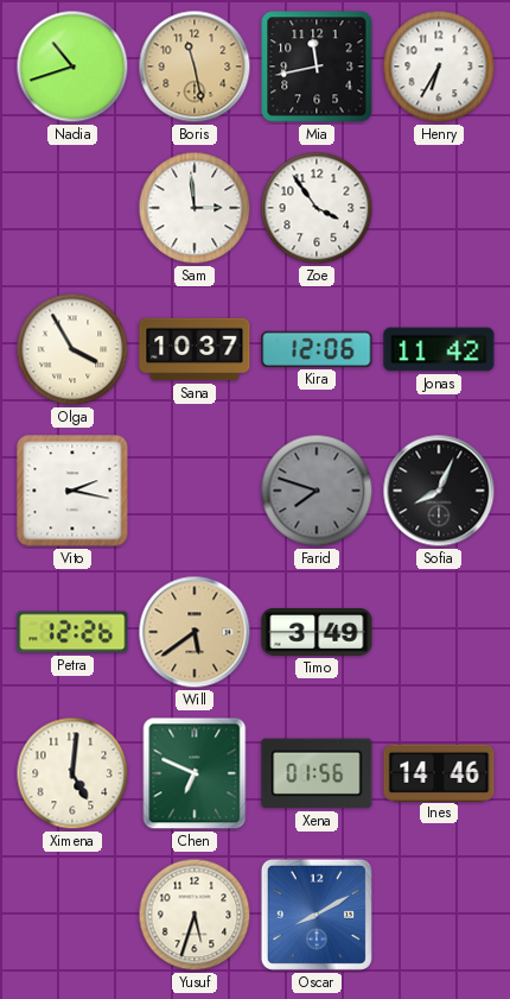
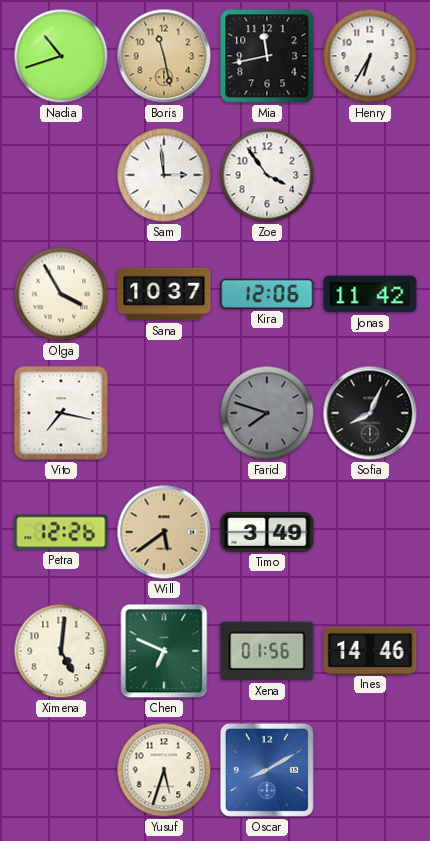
Vito: 2:17 -> 7:17 (61, 413)
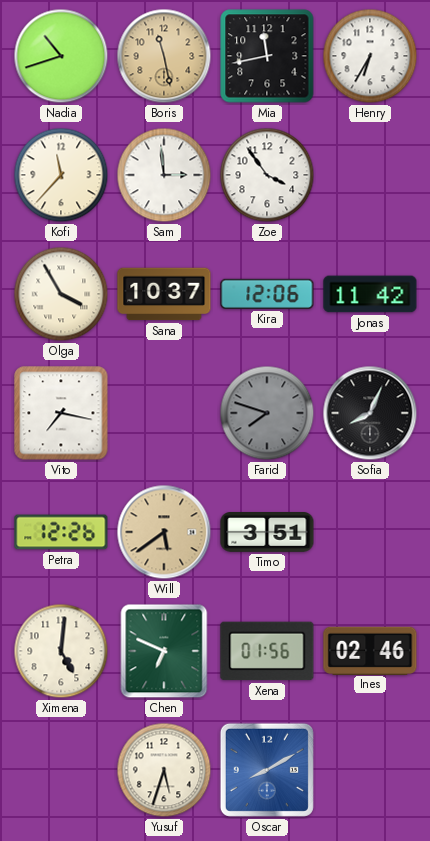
Kofi: none -> 11:37 (61, 175)
Timo: 3:49 -> 3:51 (267, 533)
Ines: 14:46 -> 02:46 (370, 650)
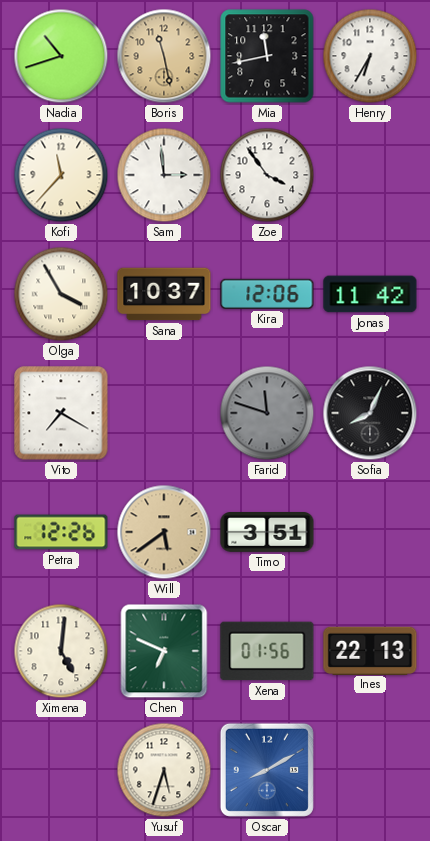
Vito: 7:17 -> 7:20 (61, 413)
Farid: 7:48 -> 11:48 (267, 413)
Ines: 02:46 -> 22:13 (370, 650)
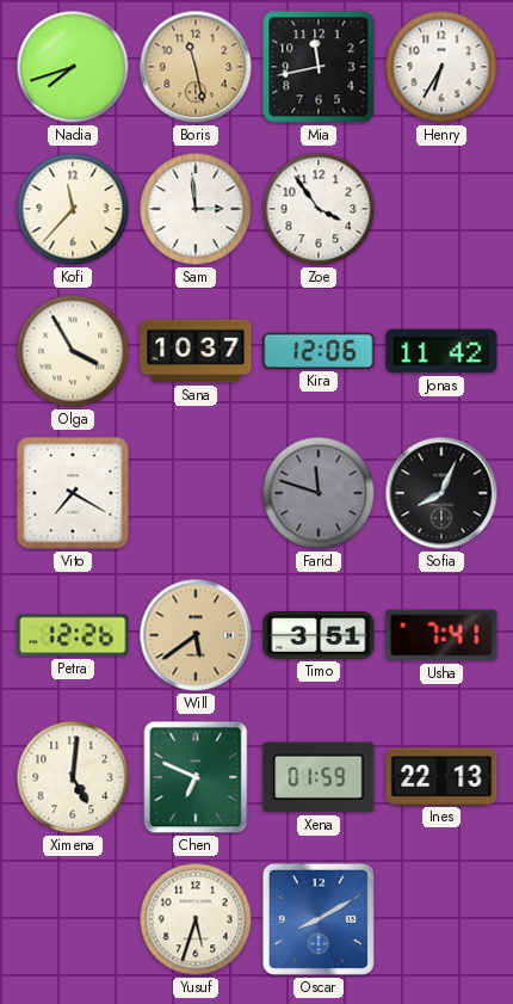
Nadia: 10:42 -> 7:42 (73, 67)
Usha: none -> 7:41 (441, 635)
Xena: 01:56 -> 01:59 (319, 777)
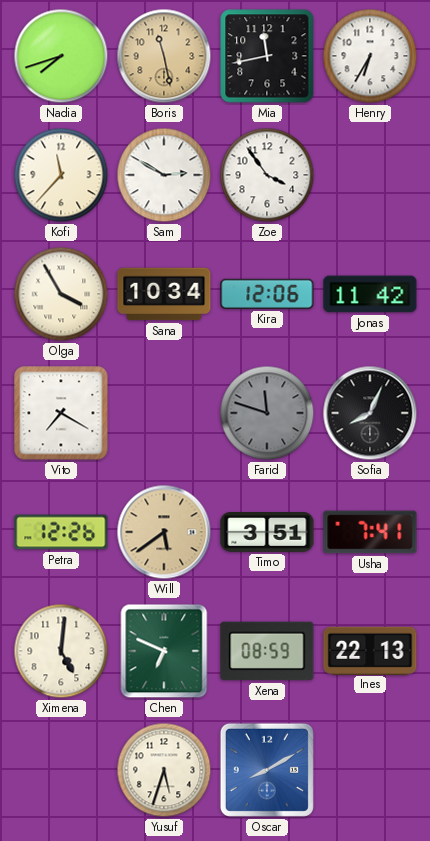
Sam: 2:59 -> 2:50 (164, 175)
Sana: 10:37 -> 10:34 (164, 294)
Xena: 01:59 -> 08:59 (267, 651)
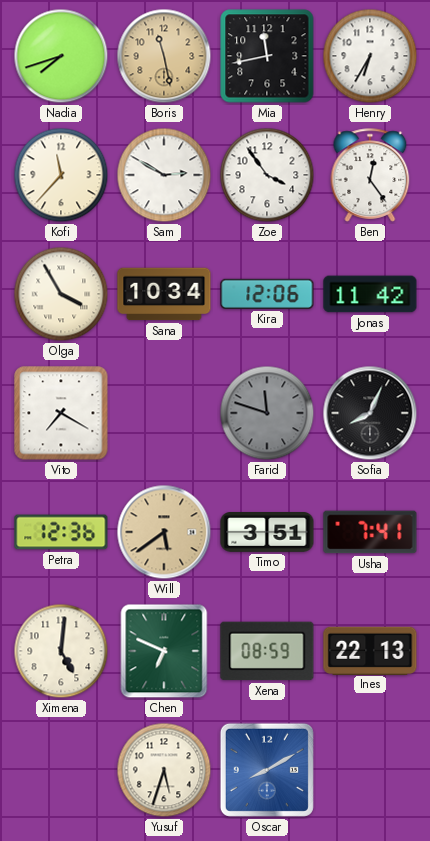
Ben: none -> 12:24 (370, 175)
Petra: 12:26 -> 12:36 (61, 532)
